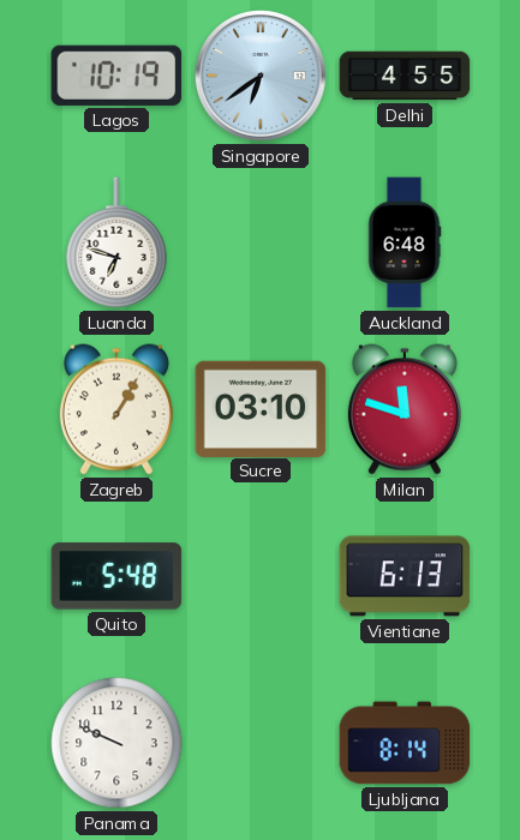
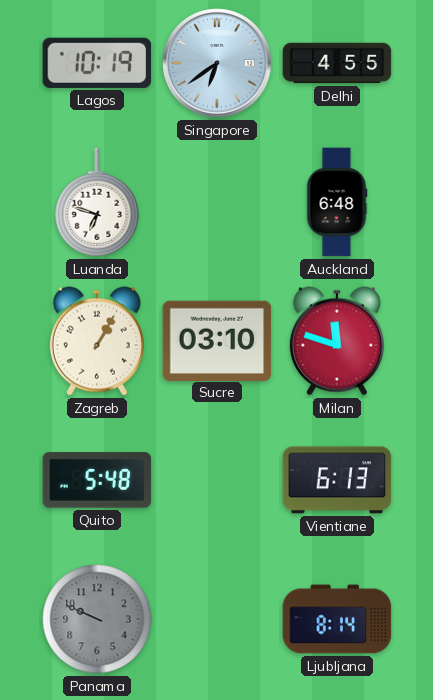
Panama dial: white -> grey (97, 619)
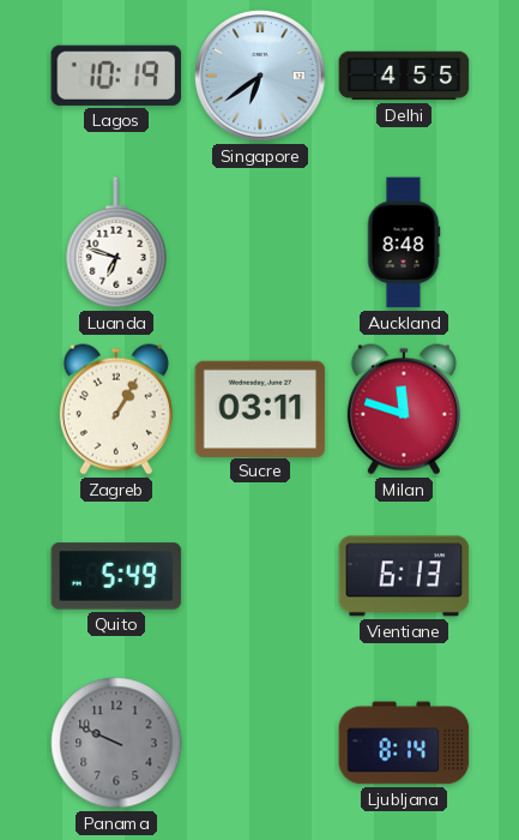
Auckland: 6:48 -> 8:48 (404, 242)
Sucre: 03:10 -> 03:11 (260, 408)
Quito: 5:48 -> 5:49 (116, 576)
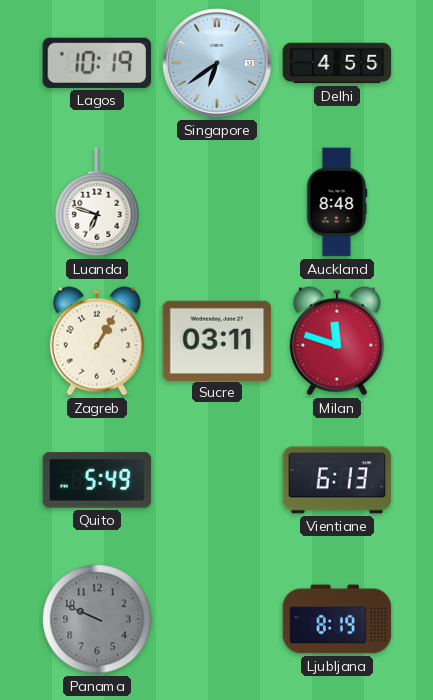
Ljubljana: 8:14 -> 8:19 (337, 619)
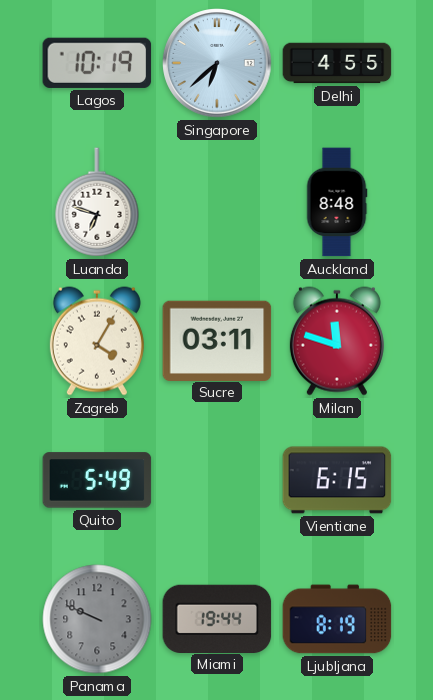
Singapore: 6:39 -> 6:38 (217, 63)
Zagreb: 1:05 -> 4:05 (97, 341)
Vientiane: 6:13 -> 6:15 (337, 480)
Miami: none -> 19:44 (217, 618)
